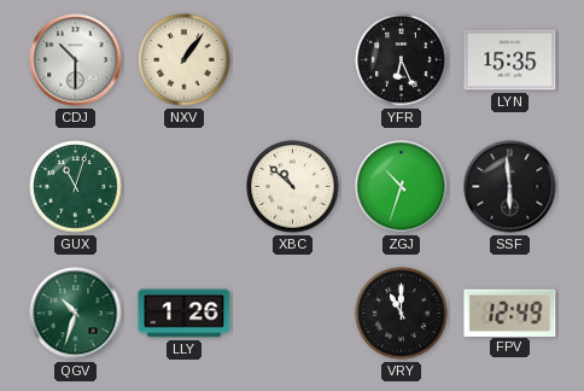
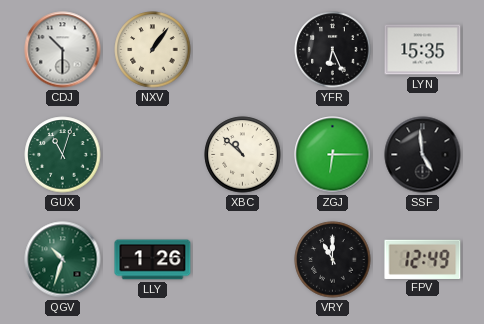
ZGJ: 10:33 -> 6:15 (333, 155)
SSF: 5:59 -> 4:59 (423, 155)
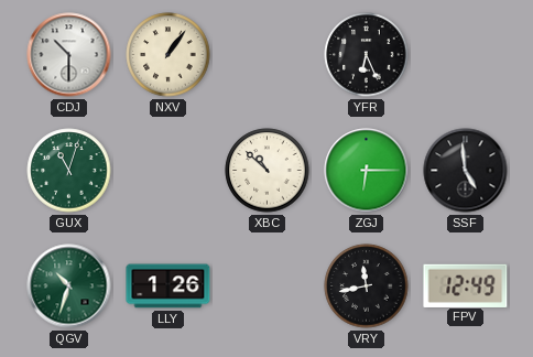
LYN: 15:35 -> none (423, 50)
VRY: 11:00 -> 11:43 (367, 286)
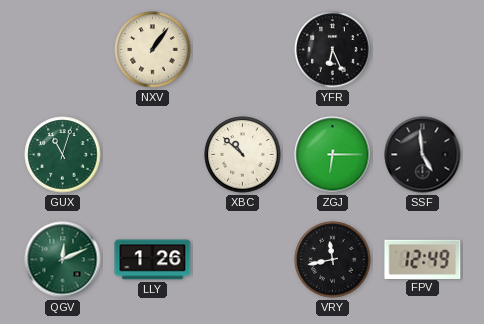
CDJ: 10:30 -> none (69, 55)
QGV: 10:33 -> 12:11 (63, 260)
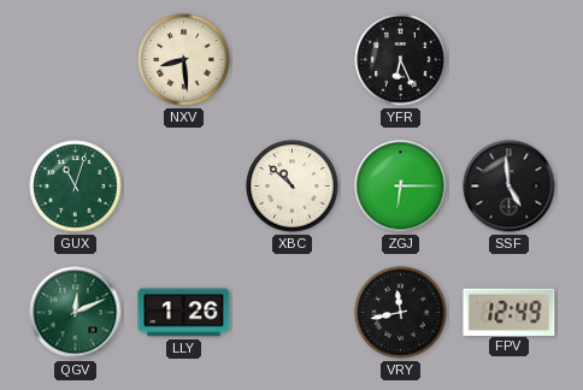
NXV: 1:06 -> 8:29 (184, 60)
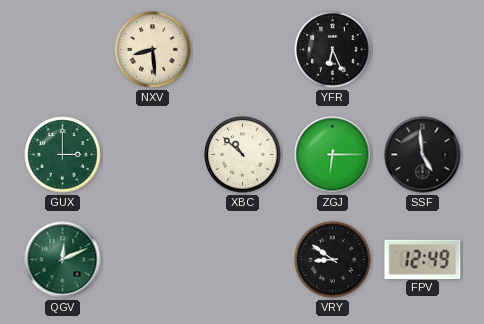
GUX: 11:03 -> 3:00 (63, 155)
LLY: 1:26 -> none (184, 313)
VRY: 11:43 -> 8:51 (333, 260)
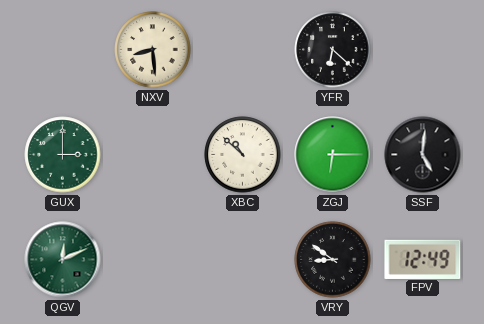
YFR: 6:26 -> 6:22 (333, 50)
SSF: 4:59 -> 5:01 (423, 155)
